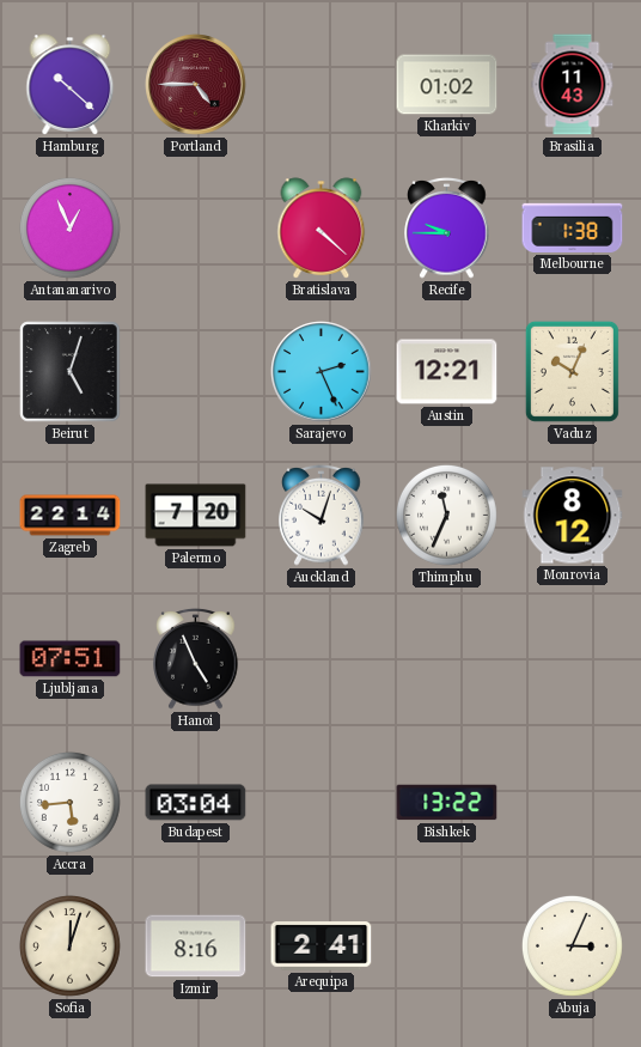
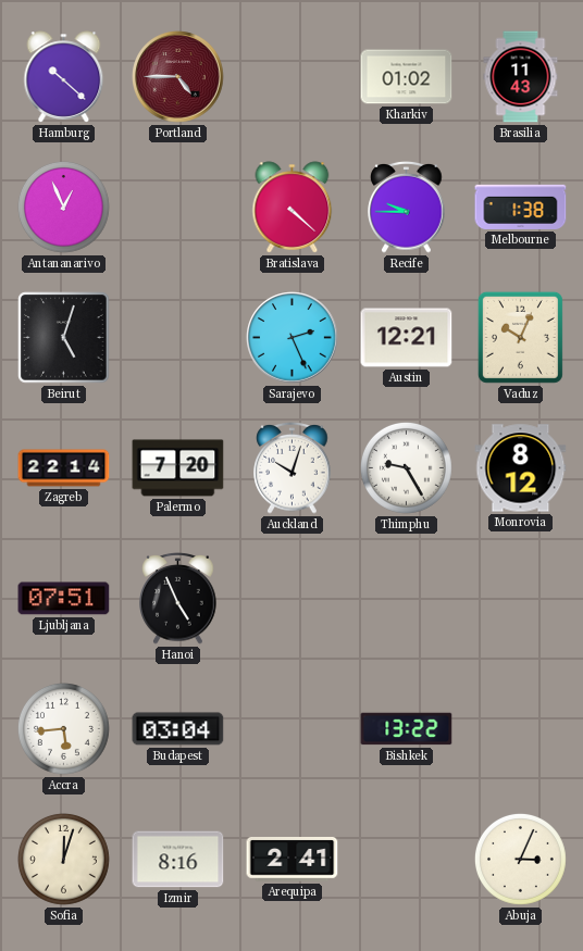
Thimphu: 11:34 -> 9:25 (406, 467)
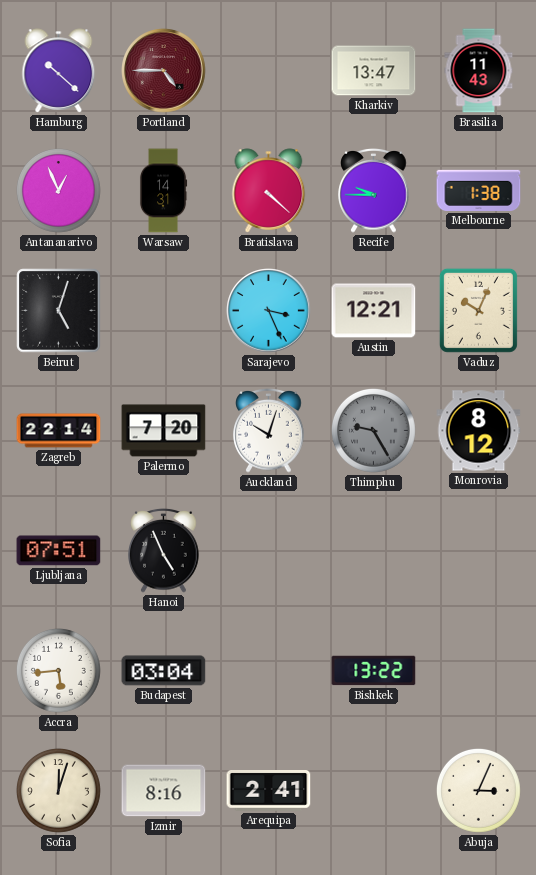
Kharkiv: 01:02 -> 13:47 (374, 71)
Warsaw: none -> 14:31 (163, 191)
Sarajevo: 2:26 -> 3:26 (269, 311)
Thimphu dial: white -> grey (373, 430)
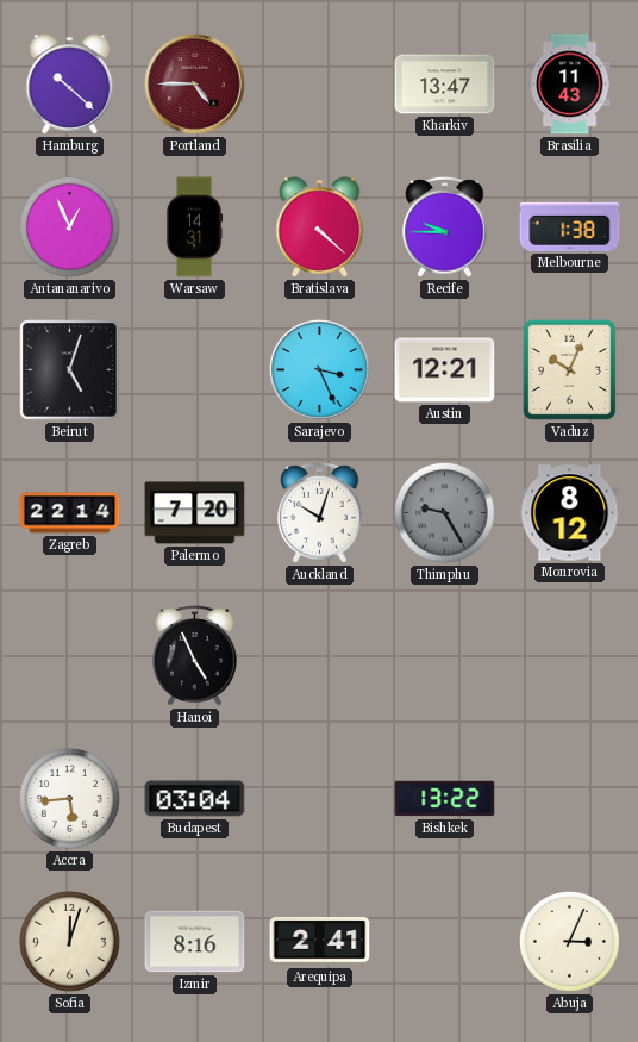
Ljubljana: 07:51 -> none (59, 551)
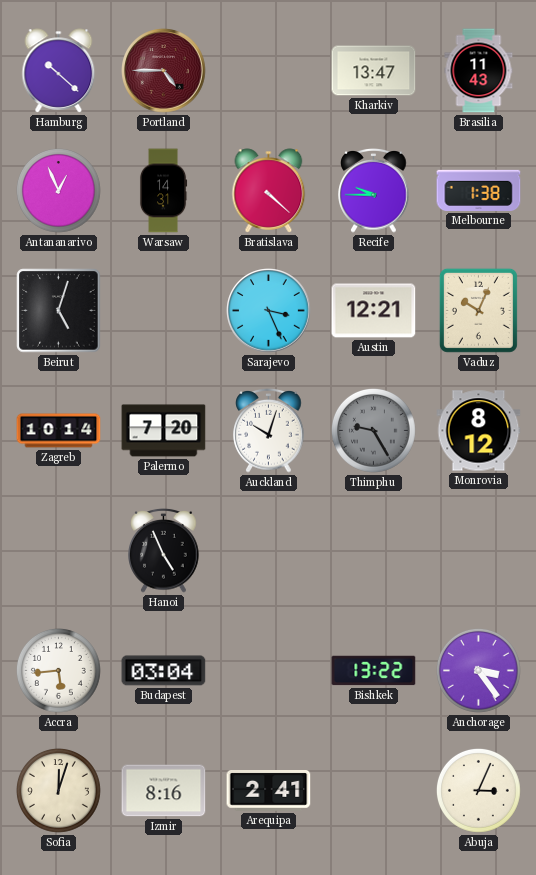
Zagreb: 22:14 -> 10:14 (59, 431)
Anchorage: none -> 3:24 (478, 670)
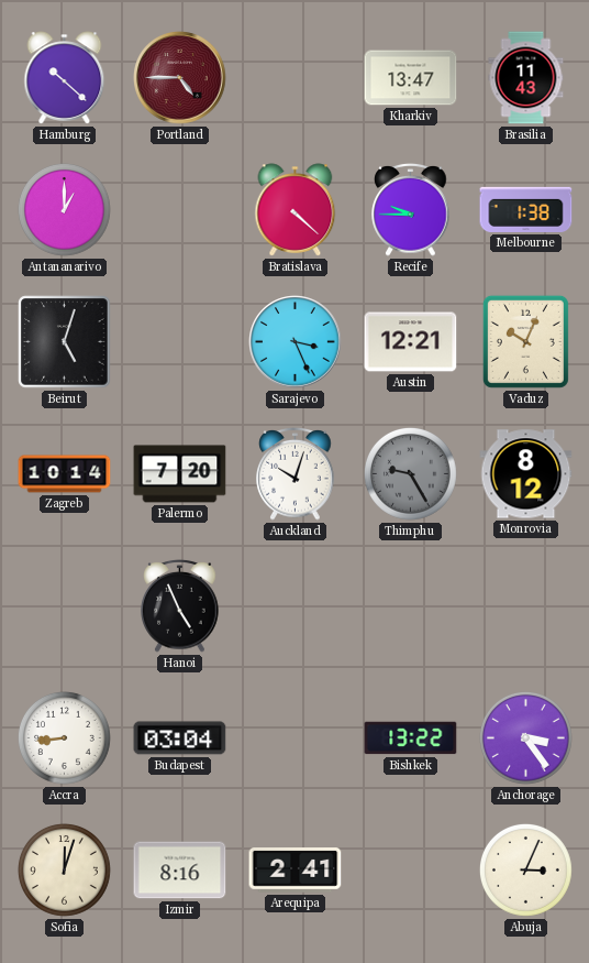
Antananarivo: 12:56 -> 1:00 (64, 209)
Warsaw: 14:31 -> none (163, 191)
Accra: 5:44 -> 8:44 (64, 737)
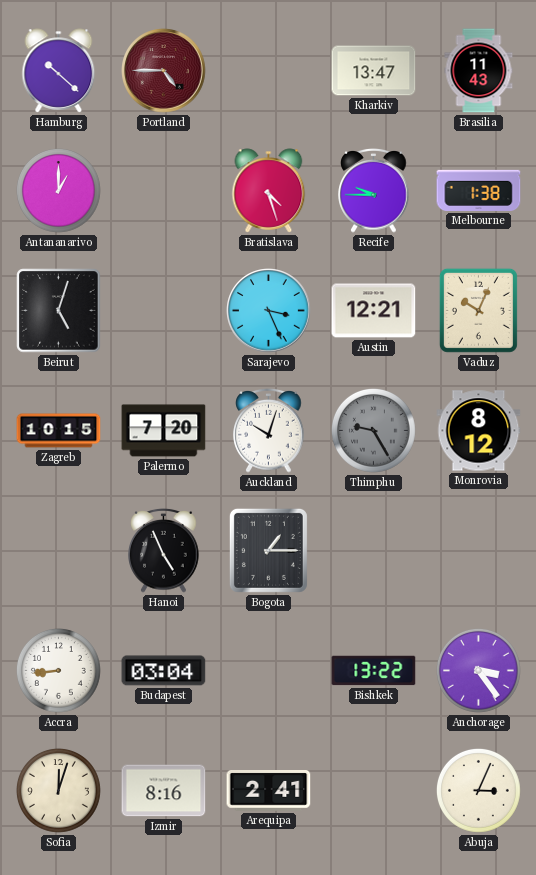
Bratislava: 4:22 -> 4:27 (269, 191)
Zagreb: 10:14 -> 10:15 (59, 431)
Bogota: none -> 1:15 (268, 550)
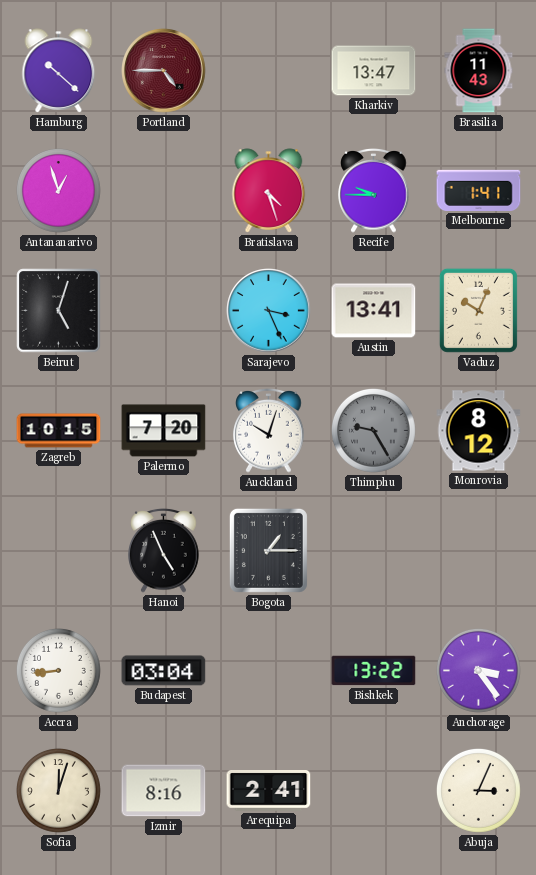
Antananarivo: 1:00 -> 12:57 (58, 190)
Melbourne: 1:38 -> 1:41 (479, 190)
Austin: 12:21 -> 13:41 (374, 311)
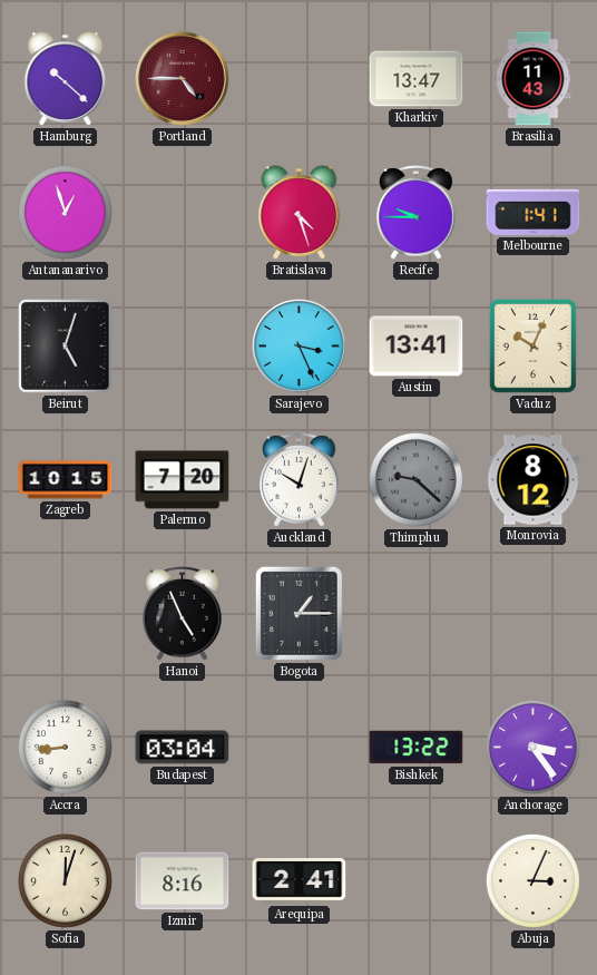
Thimphu: 9:25 -> 9:22 (415, 479)
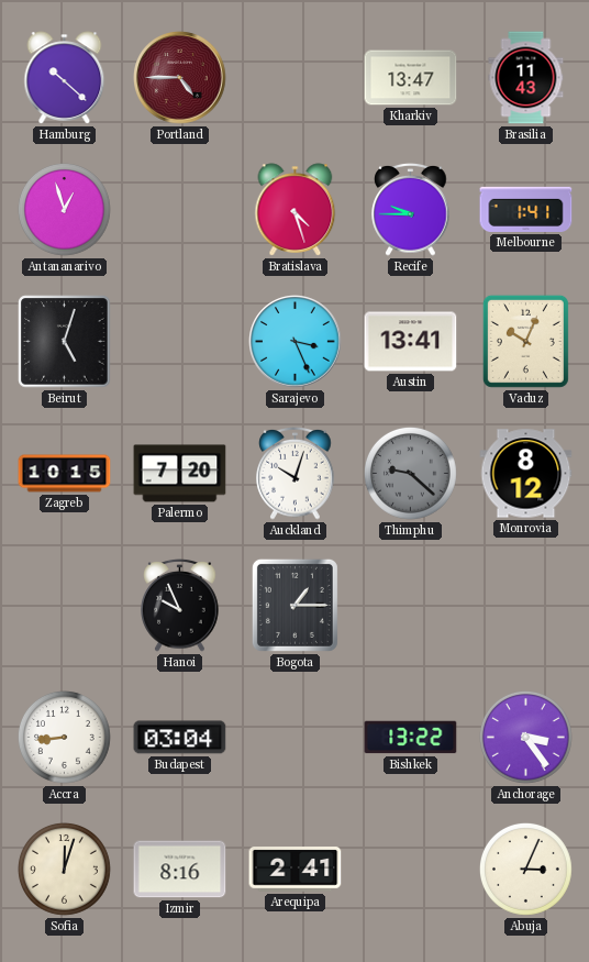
Hanoi: 4:56 -> 9:56 (180, 606)
